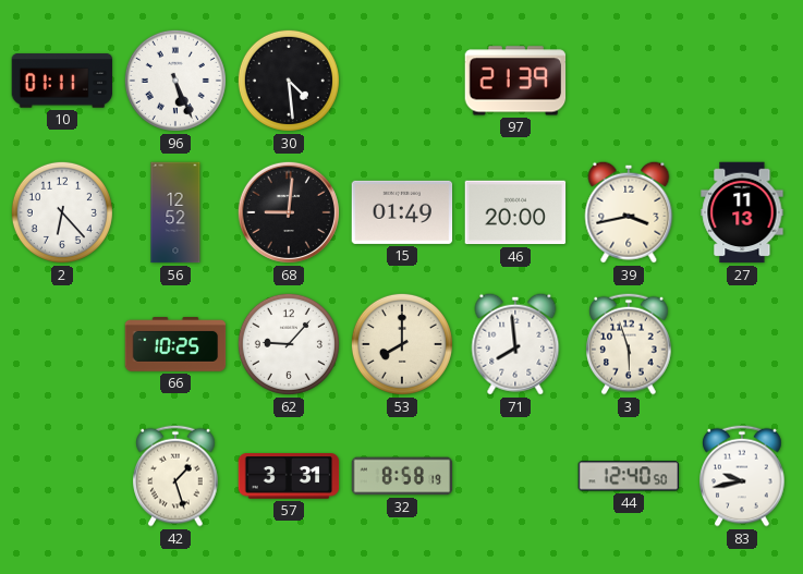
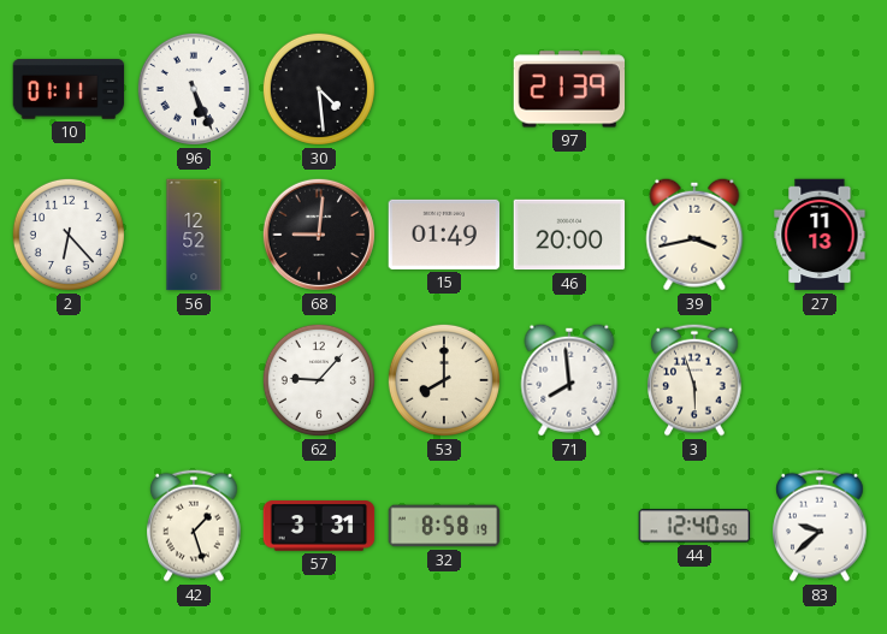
66: 10:25 -> none (175, 345)
83: 9:43 -> 9:38 (820, 526)
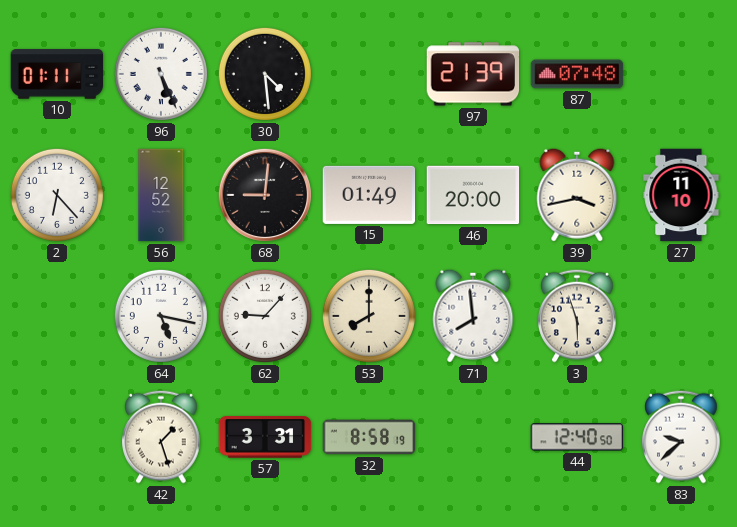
87: none -> 07:48 (577, 74)
27: 11:13 -> 11:10 (681, 195)
64: none -> 5:17 (161, 316)
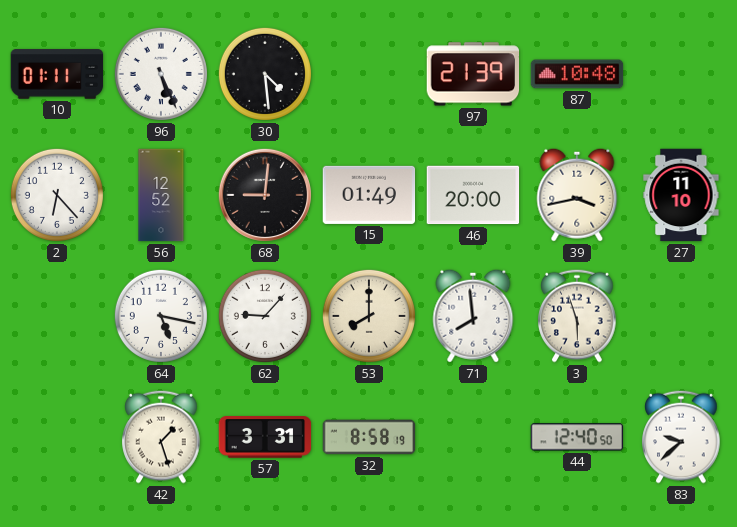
87: 07:48 -> 10:48 (577, 74)
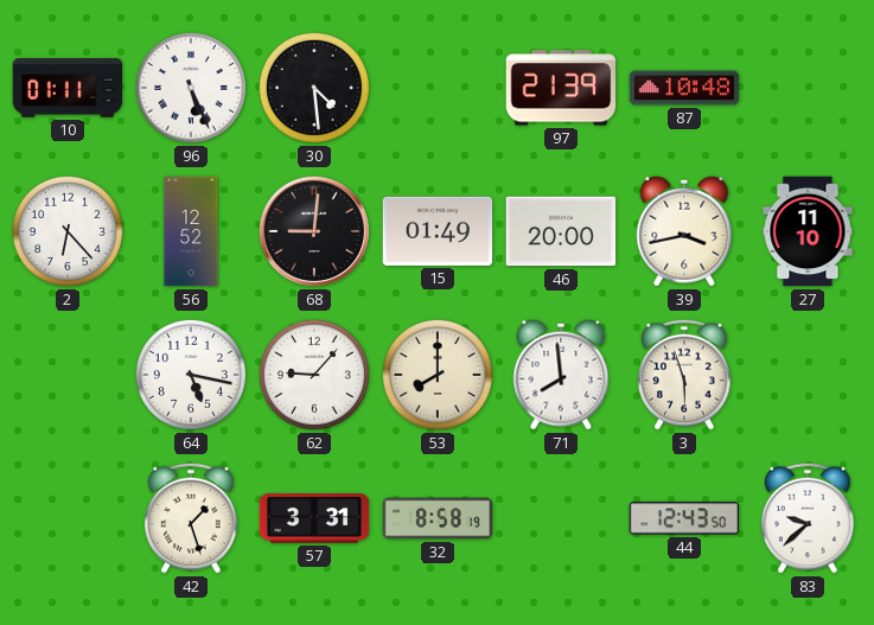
44: 12:40 -> 12:43 (684, 518)
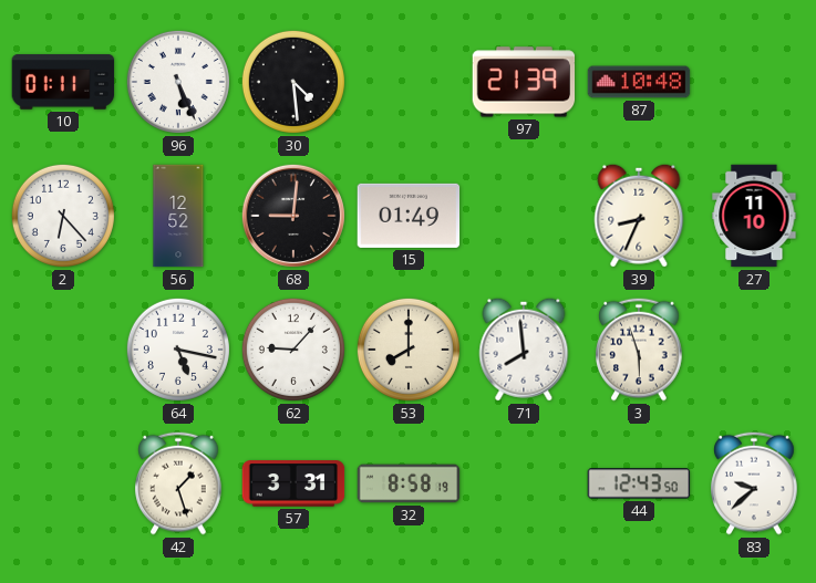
46: 20:00 -> none (561, 231)
39: 3:43 -> 8:34 (639, 216)
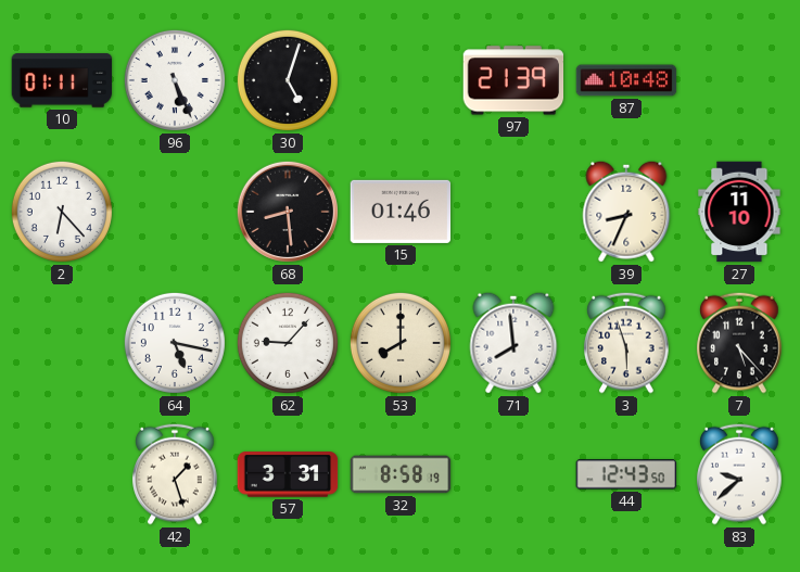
30: 4:29 -> 5:03 (288, 80)
56: 12:52 -> none (178, 216)
68: 9:01 -> 8:29 (288, 212)
15: 01:49 -> 01:46 (401, 212)
7: none -> 5:23 (739, 343)
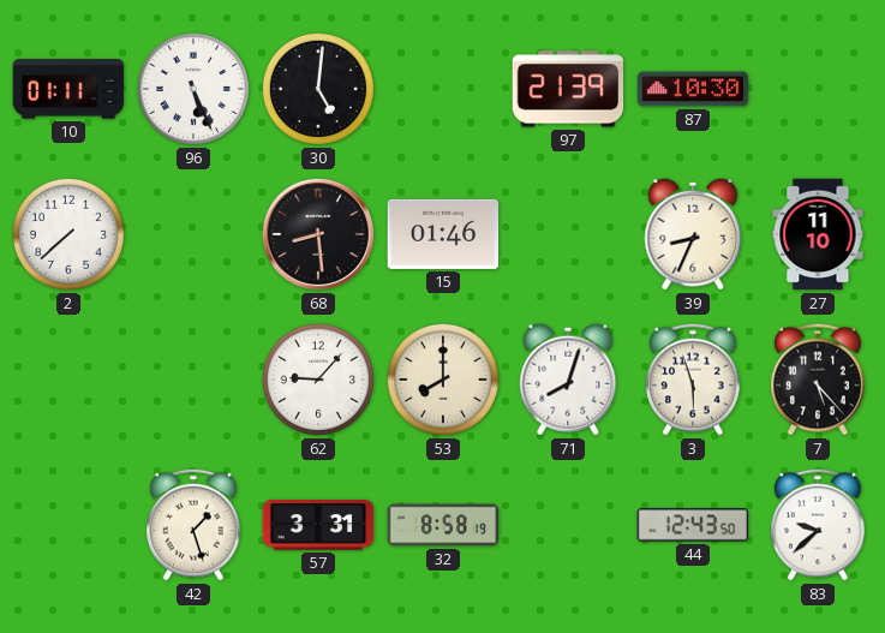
30: 5:03 -> 5:01 (318, 89)
87: 10:48 -> 10:30 (693, 89)
2: 6:23 -> 7:38 (68, 234)
64: 5:17 -> none (175, 343)
71: 7:59 -> 8:03 (568, 380)
